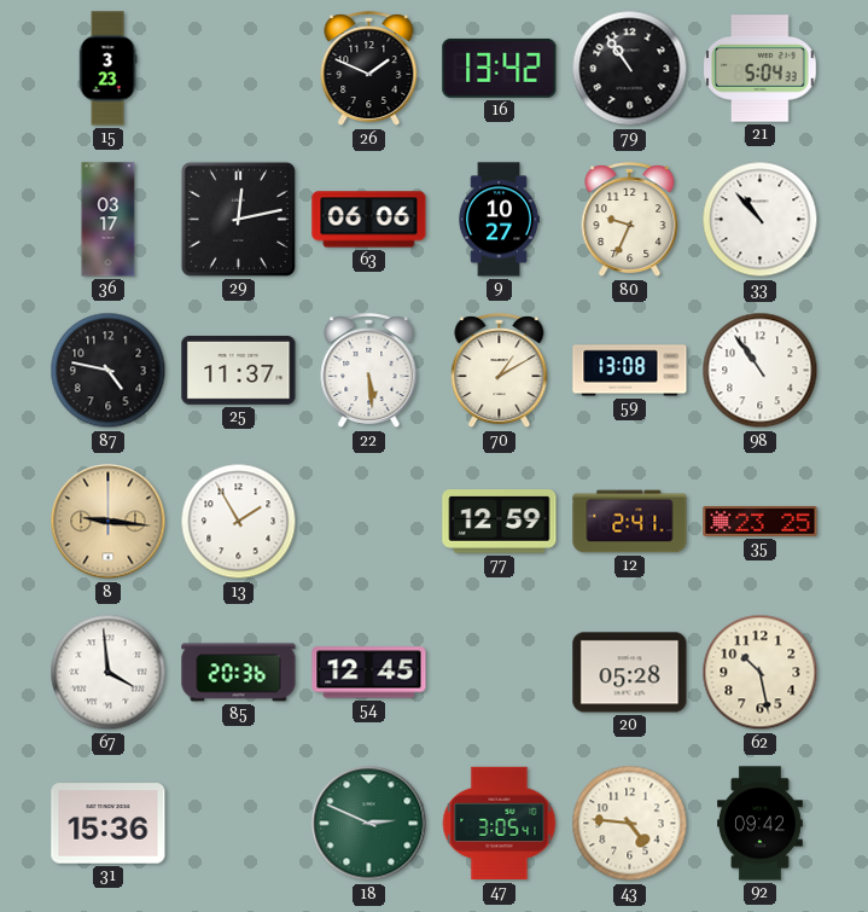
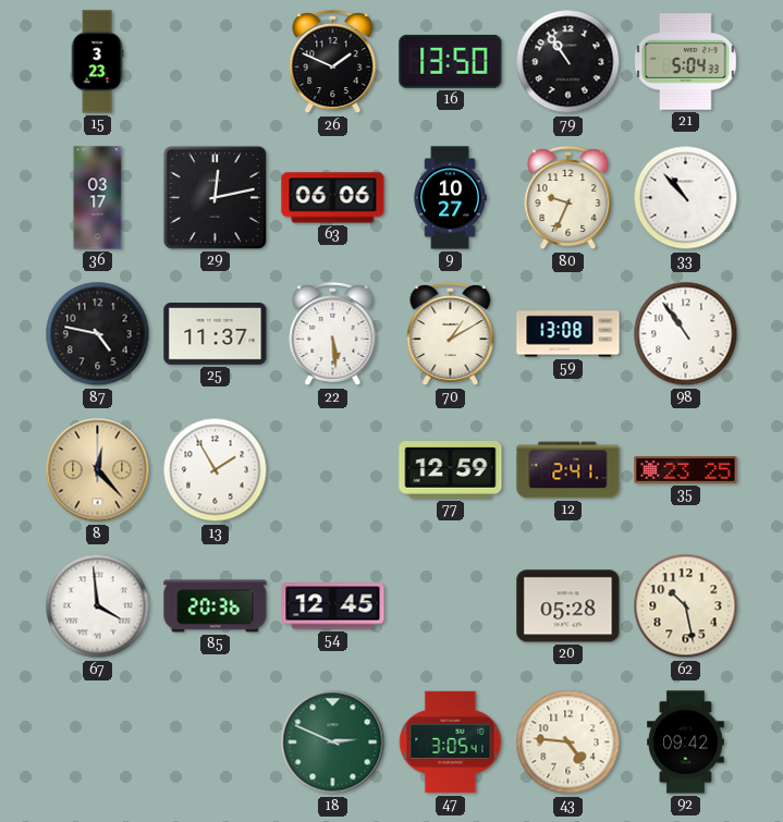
16: 13:42 -> 13:50 (451, 61)
8: 9:16 -> 12:23 (98, 470)
31: 15:36 -> none (109, 824)
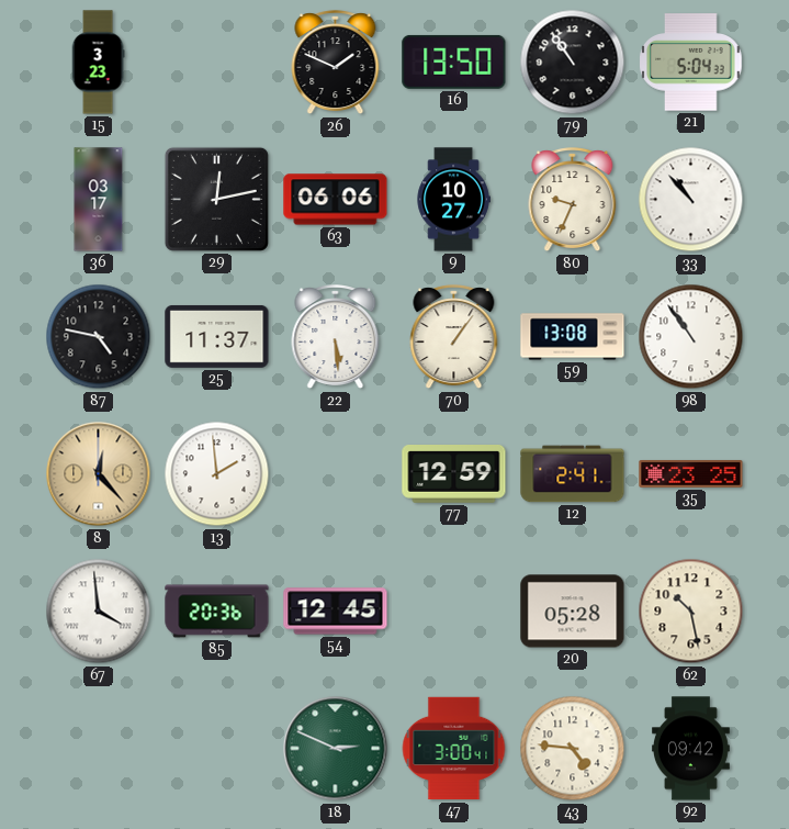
70: 1:10 -> 1:06 (454, 337)
13: 1:55 -> 1:59 (217, 474)
47: 3:05 -> 3:00 (454, 749)
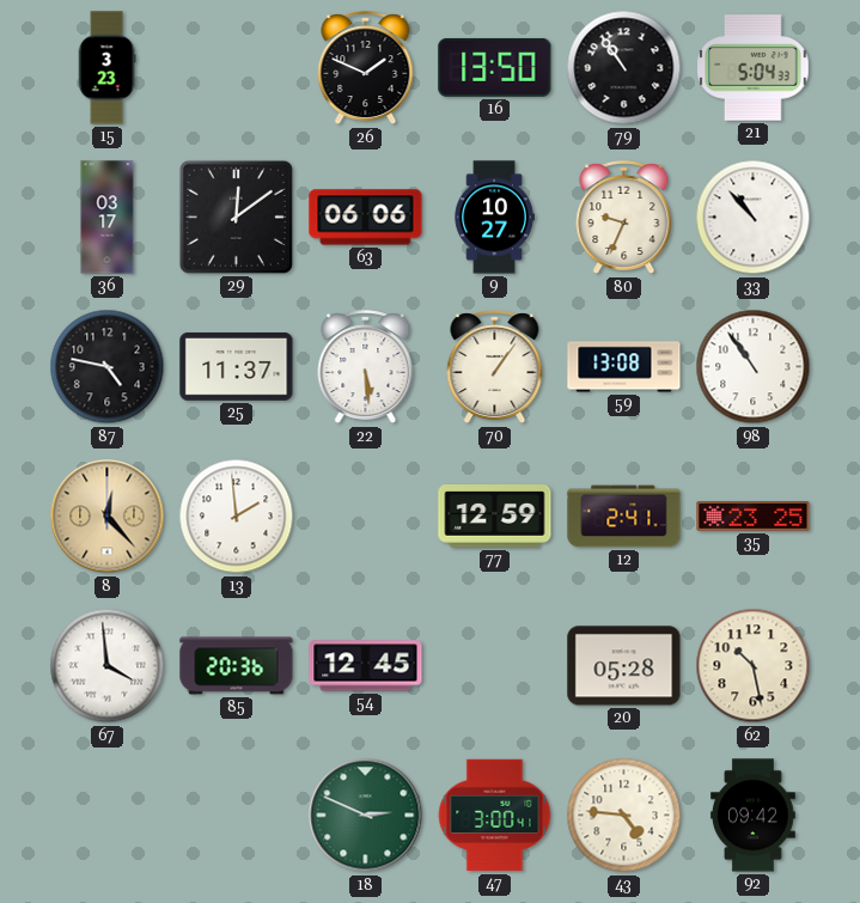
29: 12:13 -> 12:09 (236, 216)
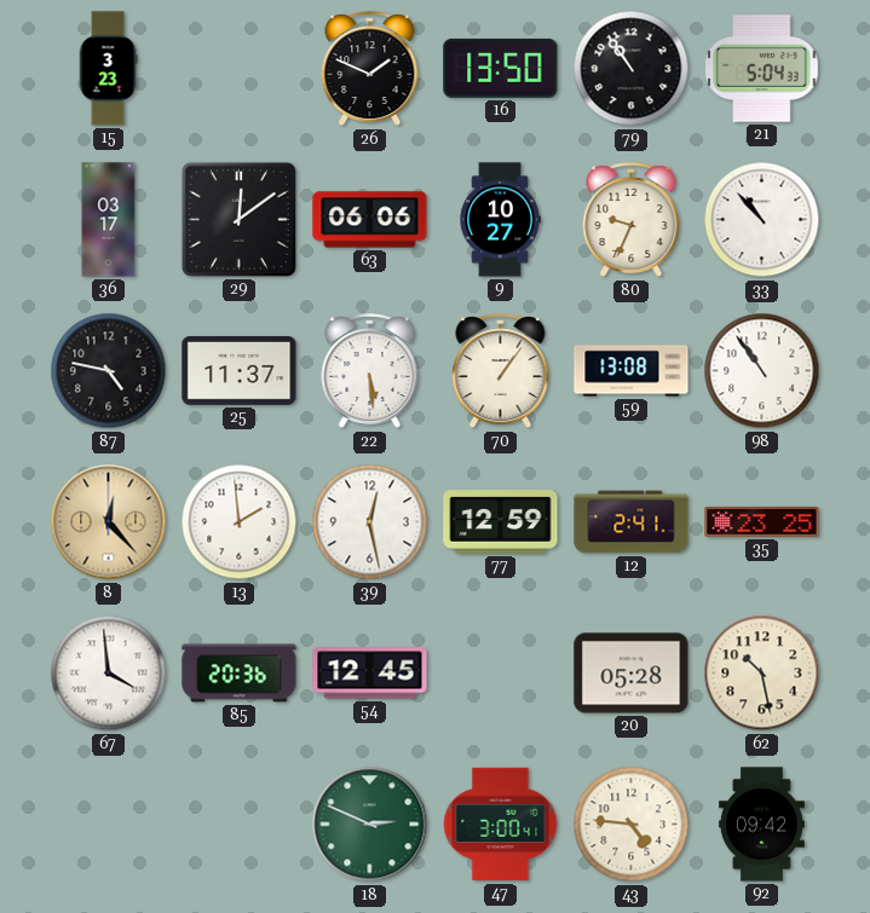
39: none -> 12:28 (370, 522)
